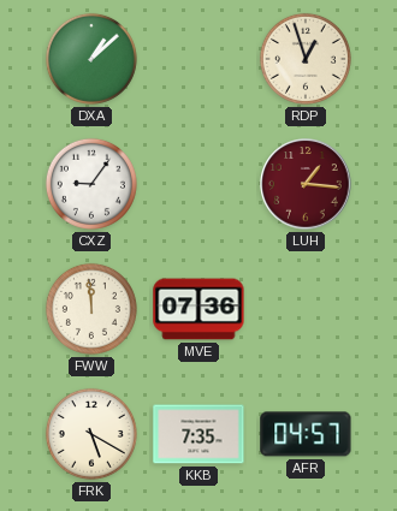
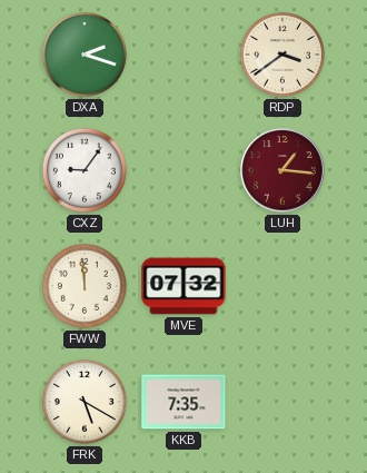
DXA: 1:08 -> 2:18 (85, 55)
RDP: 12:57 -> 3:39 (282, 55)
MVE: 07:36 -> 07:32 (183, 286)
AFR: 04:57 -> none (306, 434)
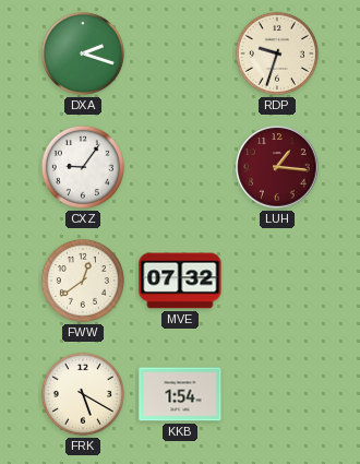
RDP: 3:39 -> 9:33 (277, 53)
FWW: 11:59 -> 12:39 (83, 281)
KKB: 7:35 -> 1:54 (180, 394)
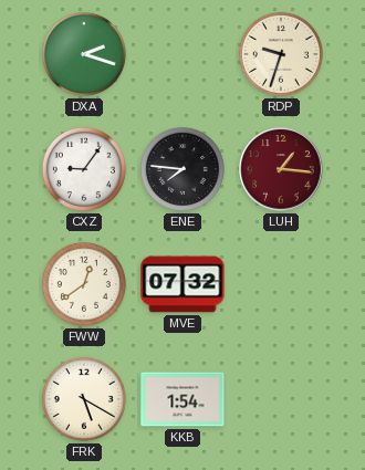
ENE: none -> 7:46 (182, 169)
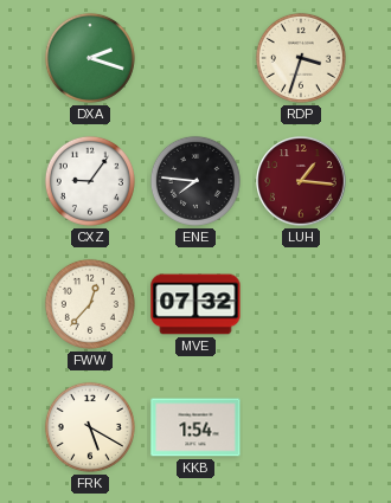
RDP: 9:33 -> 3:33 (301, 58)
FWW: 12:39 -> 12:37 (90, 304)
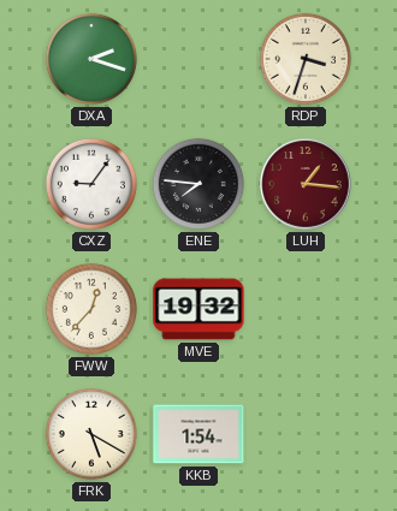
MVE: 07:32 -> 19:32 (198, 309)
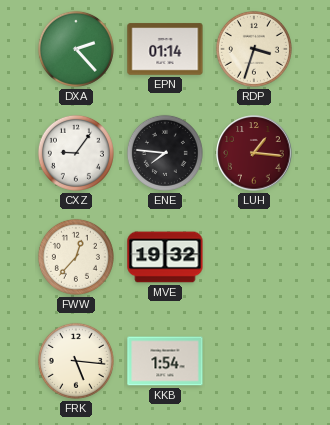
DXA: 2:18 -> 2:23 (76, 49)
EPN: none -> 01:14 (165, 49)
FRK: 5:20 -> 5:16 (76, 361)
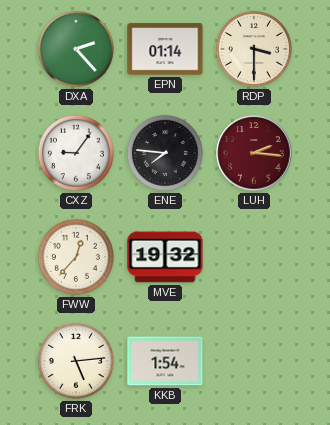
RDP: 3:33 -> 3:30 (254, 49)
LUH: 1:16 -> 2:16 (254, 153)
FRK: 5:16 -> 5:14 (76, 361)
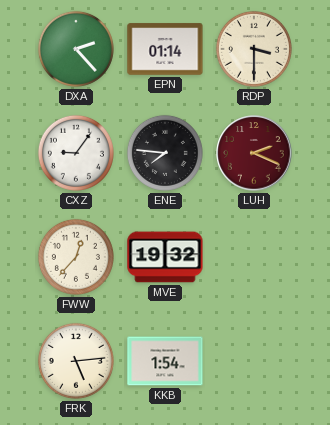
LUH: 2:16 -> 2:19 (254, 153)
